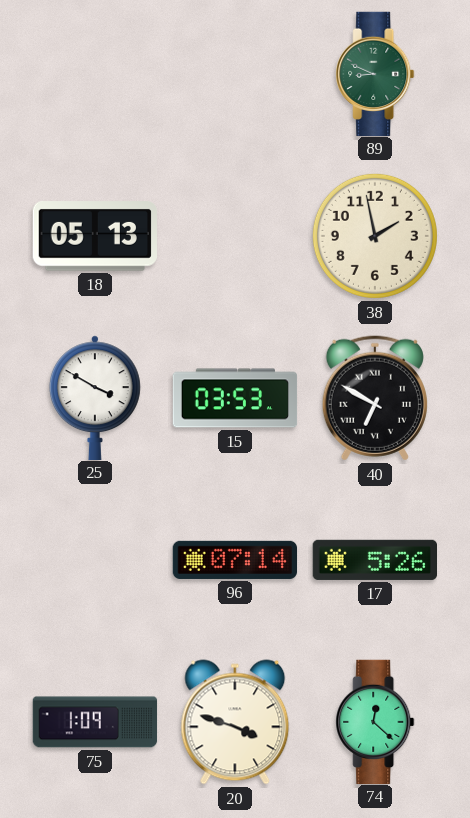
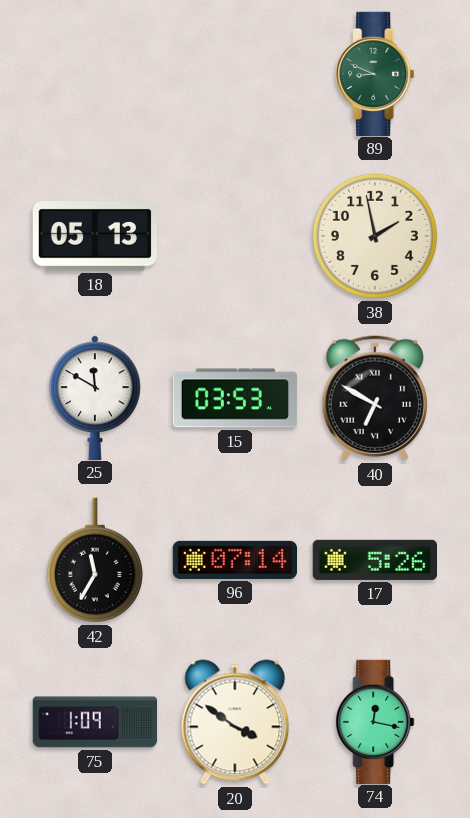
25: 3:50 -> 11:50 (95, 397)
42: none -> 11:35 (95, 560)
20: 3:48 -> 3:51 (235, 722)
74: 12:22 -> 12:17 (375, 721)
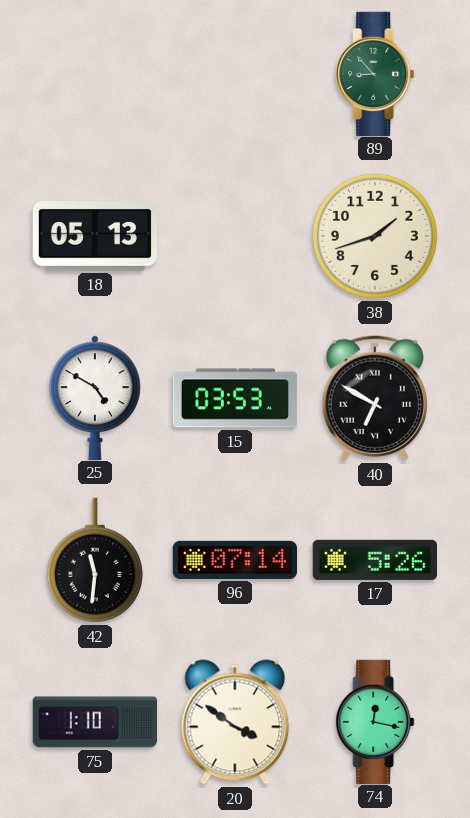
89: 8:49 -> 8:53 (375, 73)
38: 1:58 -> 1:42 (375, 236)
25: 11:50 -> 4:50 (95, 397)
42: 11:35 -> 11:31 (95, 560)
75: 1:09 -> 1:10 (95, 722)
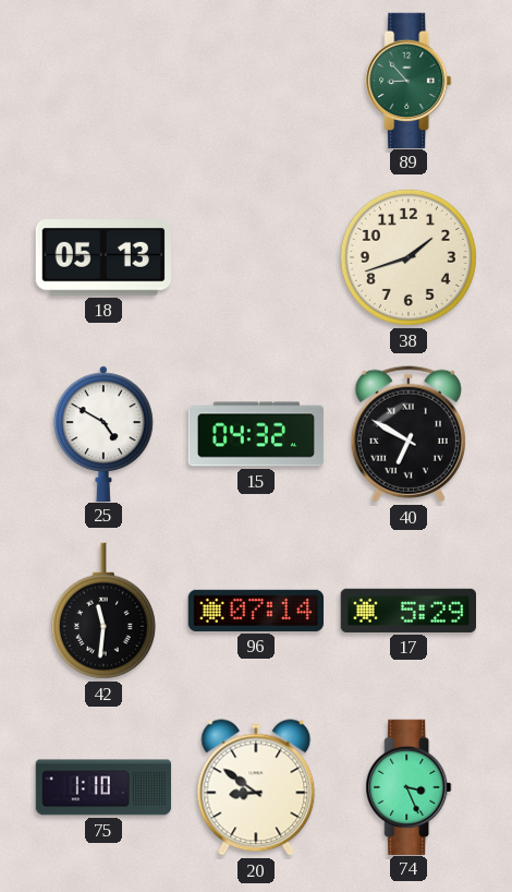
15: 03:53 -> 04:32 (256, 434)
17: 5:26 -> 5:29 (407, 611)
20: 3:51 -> 8:51 (256, 787)
74: 12:17 -> 3:26 (409, 786)
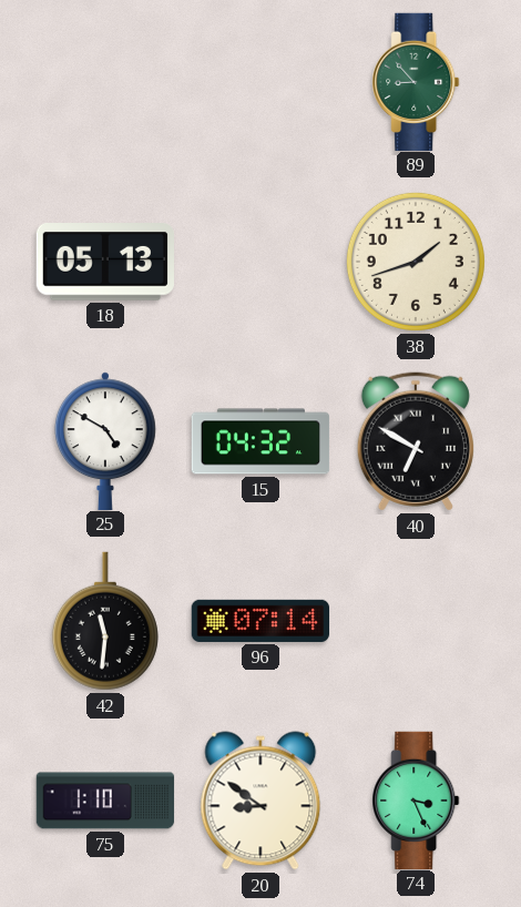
17: 5:29 -> none (407, 611)
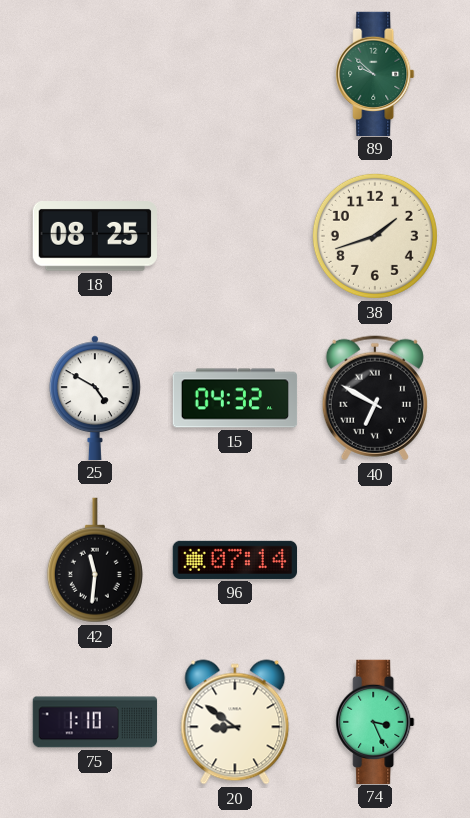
89: 8:53 -> 9:52 (375, 73)
18: 05:13 -> 08:25 (94, 236)
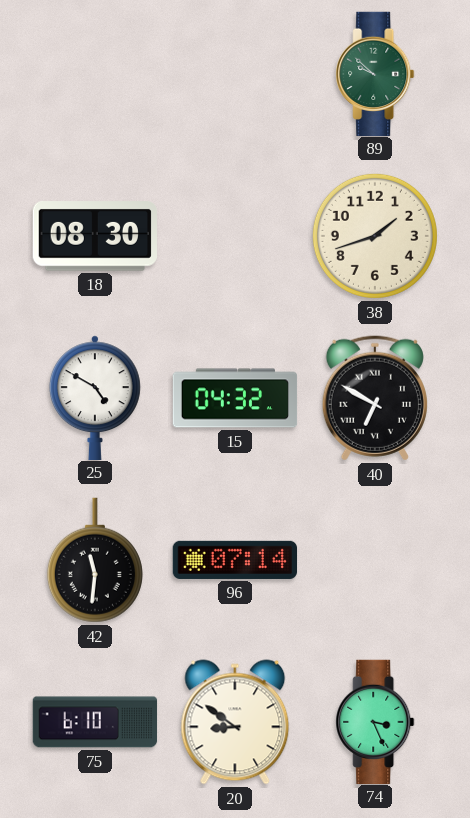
18: 08:25 -> 08:30 (94, 236)
75: 1:10 -> 6:10 (95, 722)
